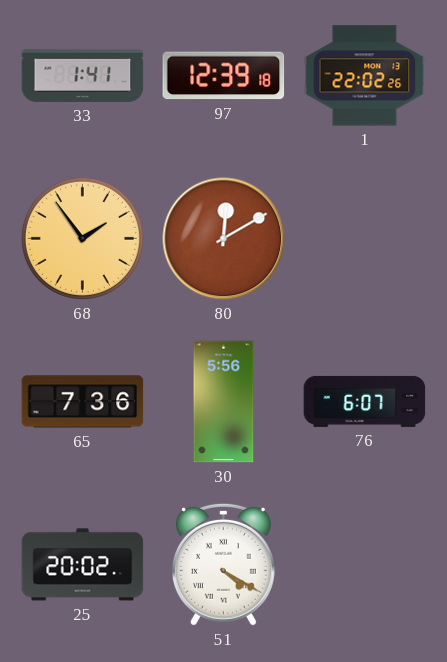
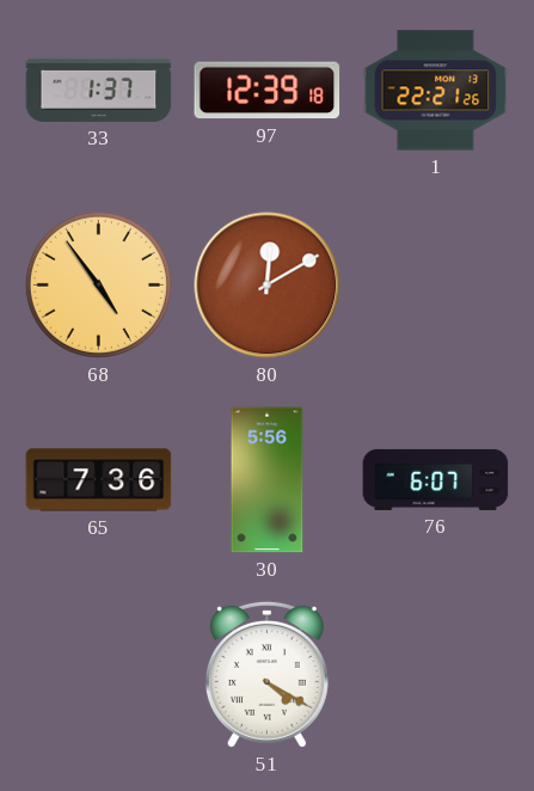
33: 1:41 -> 1:37 (99, 90)
1: 22:02 -> 22:21 (436, 91)
68: 1:54 -> 4:54 (98, 284)
25: 20:02 -> none (83, 565)
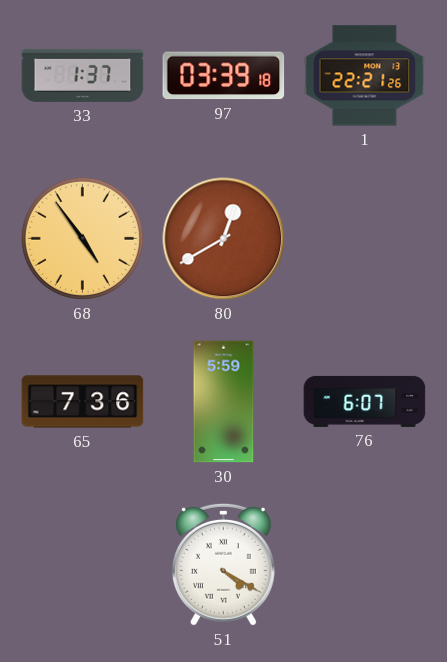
97: 12:39 -> 03:39 (224, 76)
80: 12:10 -> 12:40 (224, 239)
30: 5:56 -> 5:59 (224, 402)
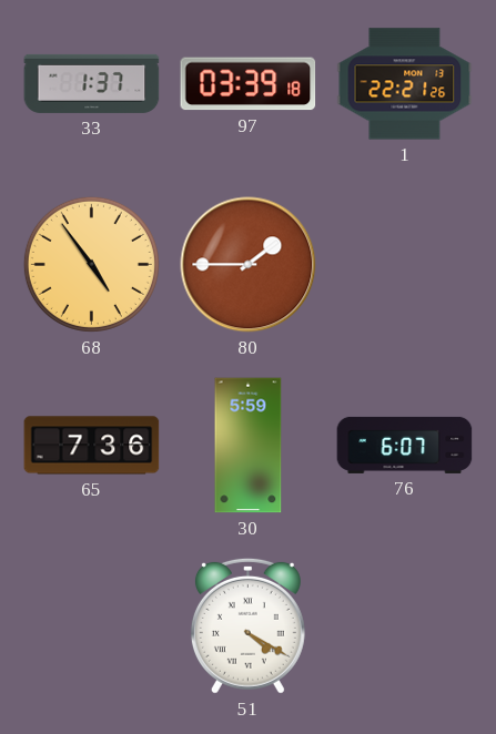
80: 12:40 -> 1:45 (249, 265)
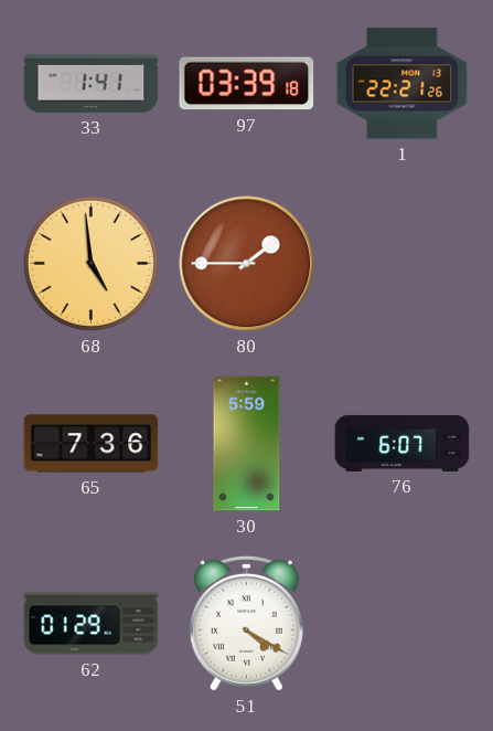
33: 1:37 -> 1:41 (92, 83)
68: 4:54 -> 4:59 (90, 263)
62: none -> 01:29 (92, 624)
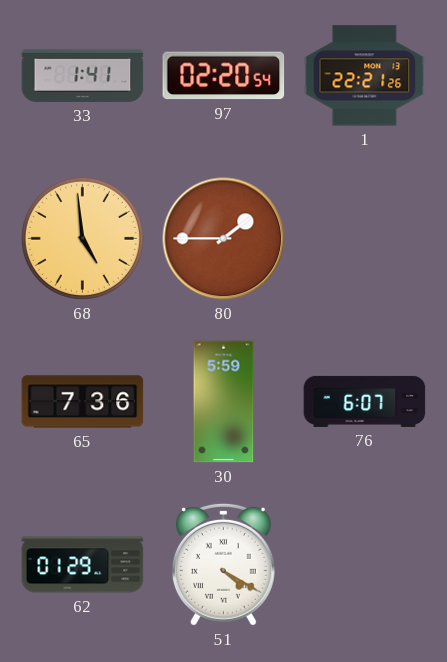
97: 03:39 -> 02:20 (224, 76)
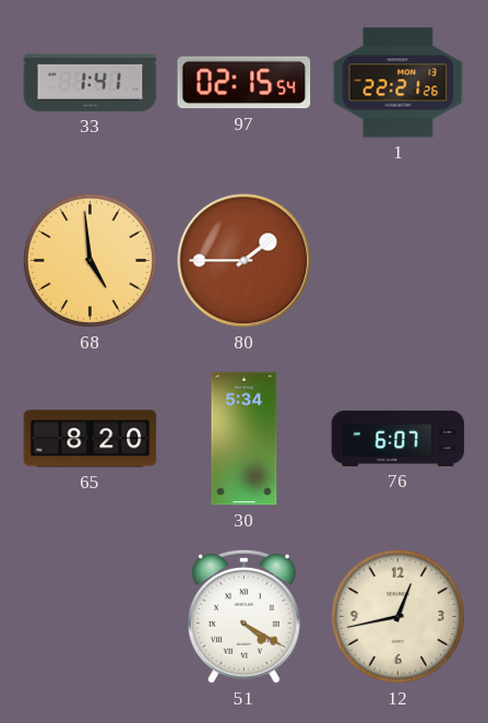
97: 02:20 -> 02:15 (245, 83)
65: 7:36 -> 8:20 (91, 439)
30: 5:59 -> 5:34 (245, 439)
62: 01:29 -> none (83, 565)
12: none -> 12:43 (397, 616)
